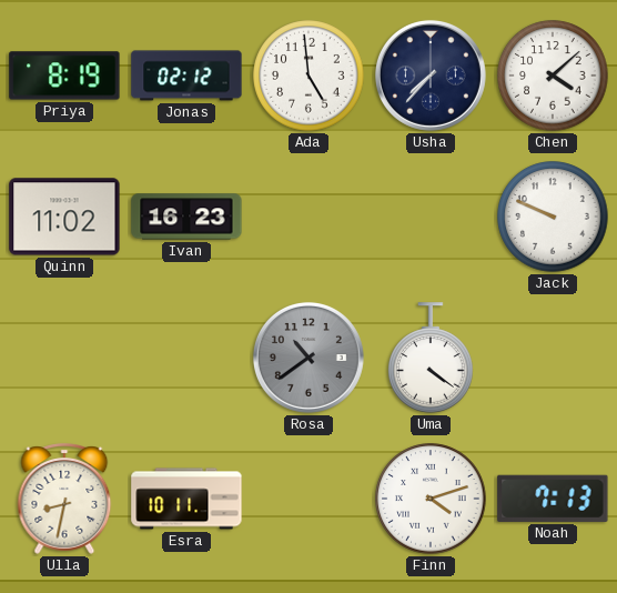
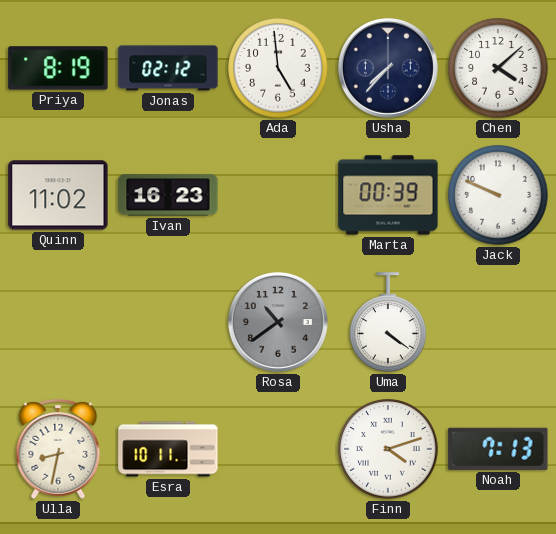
Marta: none -> 00:39 (388, 195)
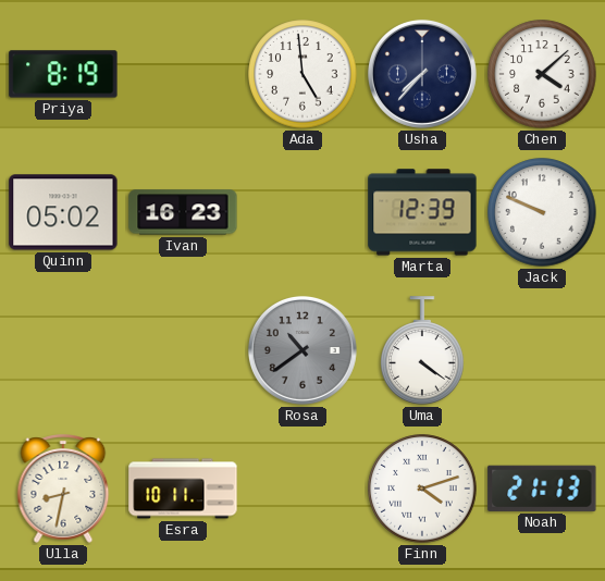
Jonas: 02:12 -> none (168, 68)
Quinn: 11:02 -> 05:02 (63, 212)
Marta: 00:39 -> 12:39 (422, 212)
Noah: 7:13 -> 21:13 (542, 489)
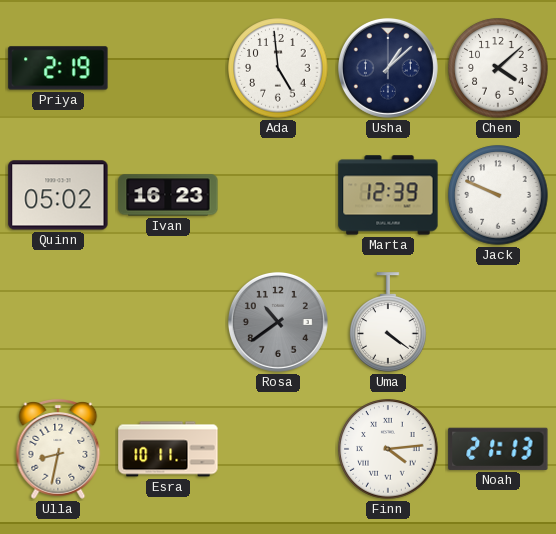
Priya: 8:19 -> 2:19 (58, 68)
Usha: 7:37 -> 1:08 (388, 68)
Finn: 4:12 -> 4:14 (388, 449)
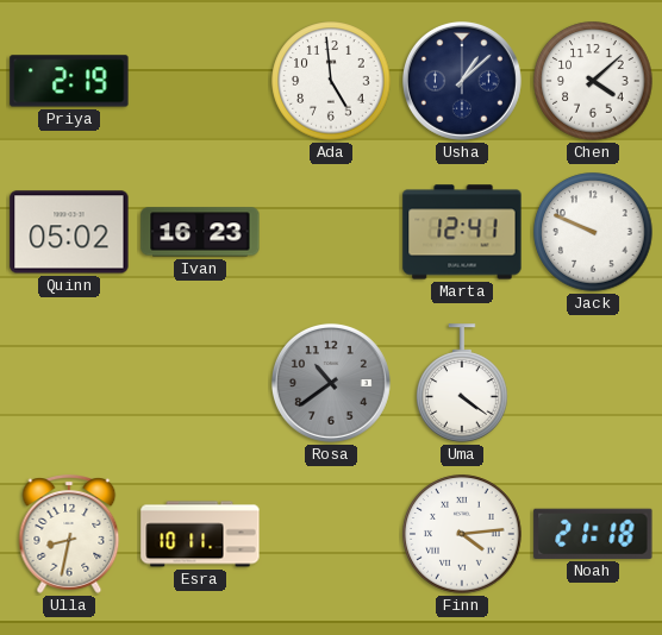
Marta: 12:39 -> 12:41 (462, 232)
Noah: 21:13 -> 21:18 (593, 534)
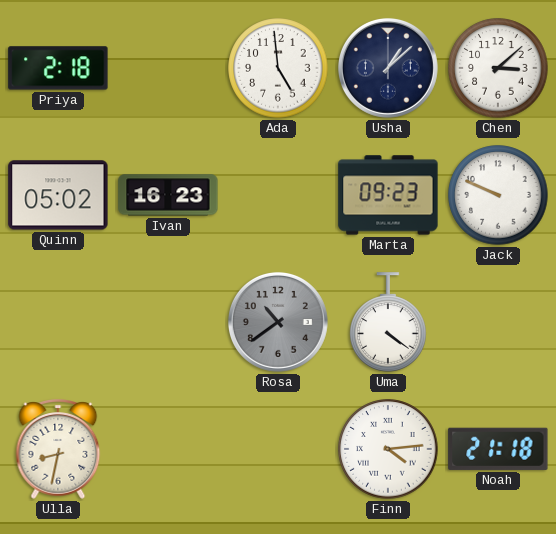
Priya: 2:19 -> 2:18 (58, 68)
Chen: 4:08 -> 3:08 (498, 68)
Marta: 12:41 -> 09:23 (388, 195)
Esra: 10:11 -> none (200, 534)
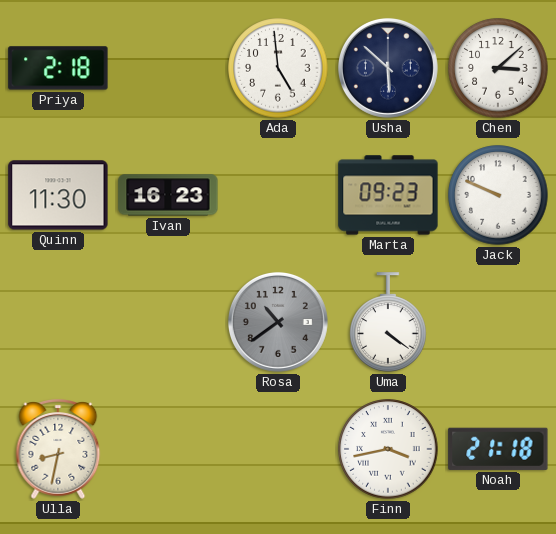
Usha: 1:08 -> 5:52 (388, 68)
Quinn: 05:02 -> 11:30 (58, 195)
Finn: 4:14 -> 3:43 (388, 449)
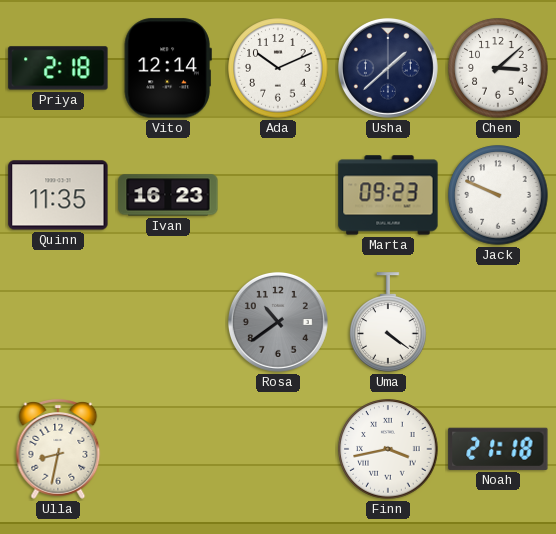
Vito: none -> 12:14 (168, 68)
Ada: 4:59 -> 10:11 (278, 68)
Usha: 5:52 -> 1:38 (388, 68)
Quinn: 11:30 -> 11:35 (58, 195)
